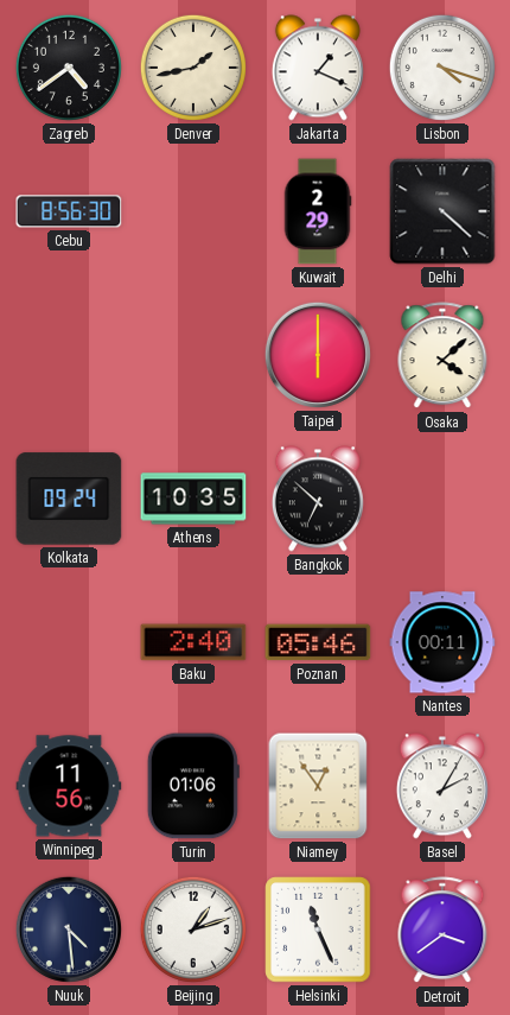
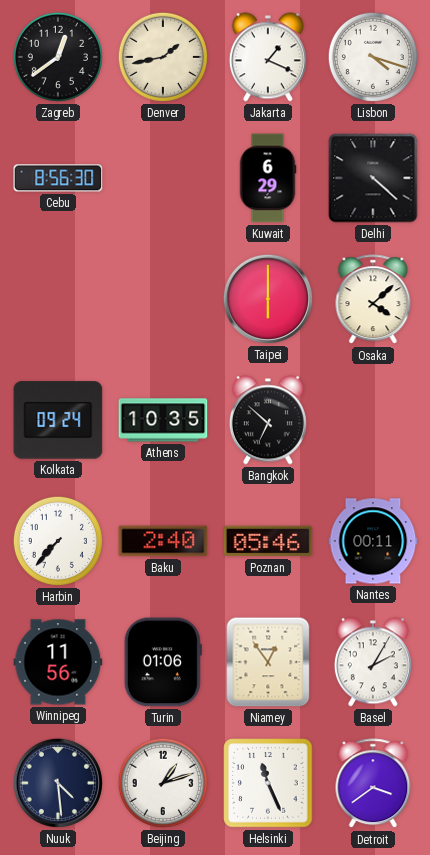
Zagreb: 4:39 -> 12:39 (58, 57)
Kuwait: 2:29 -> 6:29 (268, 178)
Harbin: none -> 7:37 (58, 541)
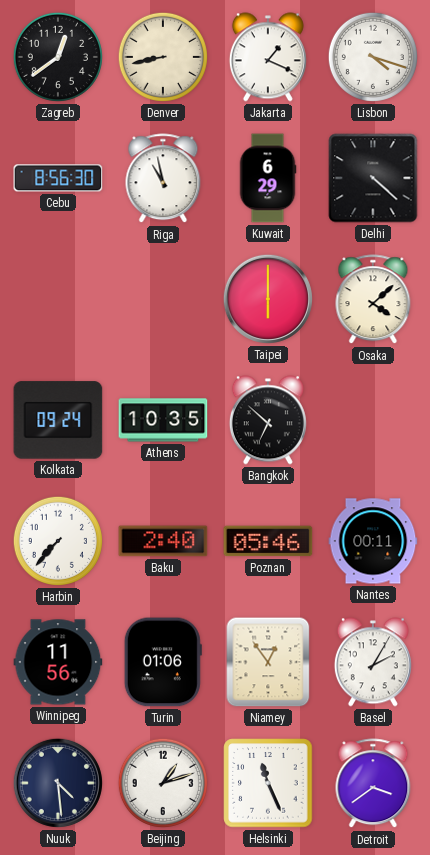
Denver: 1:43 -> 8:43 (163, 57)
Riga: none -> 10:58 (163, 179)
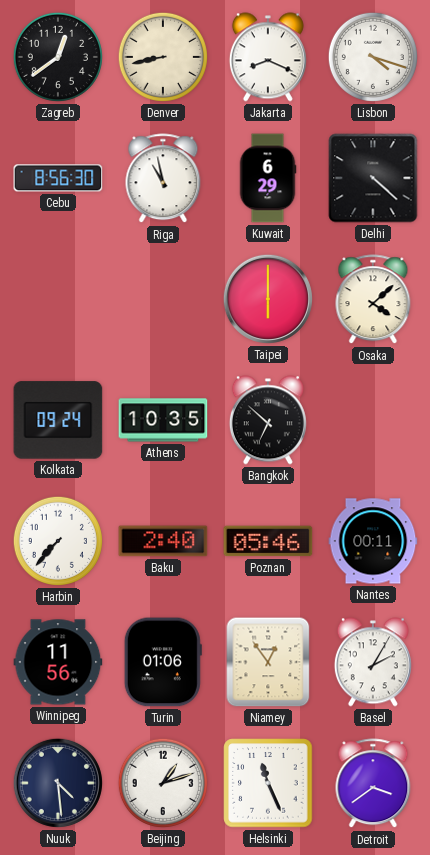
Jakarta: 1:19 -> 8:19 (268, 57)
